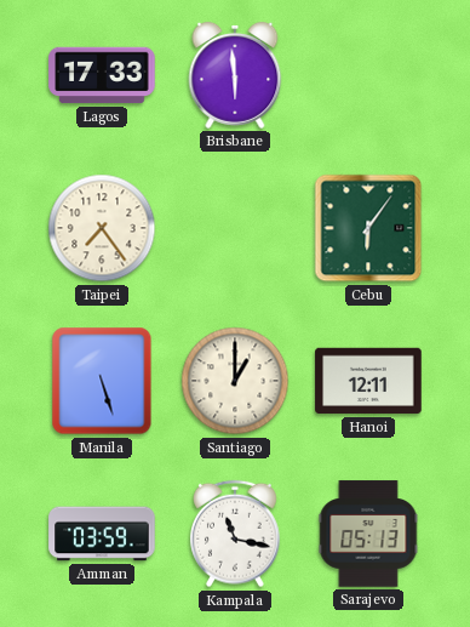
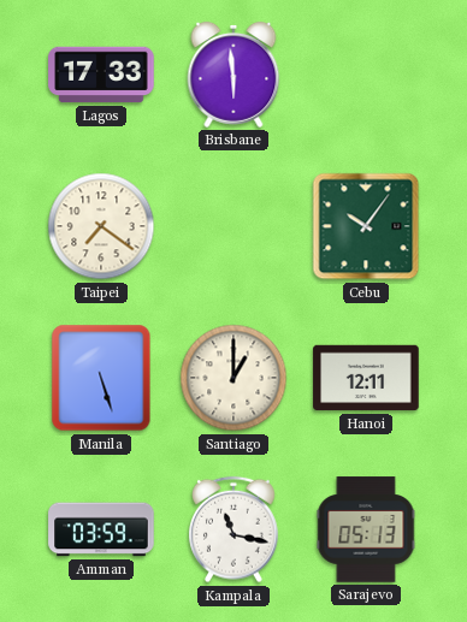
Taipei: 7:24 -> 7:21 (101, 226)
Cebu: 6:06 -> 10:06 (366, 226)
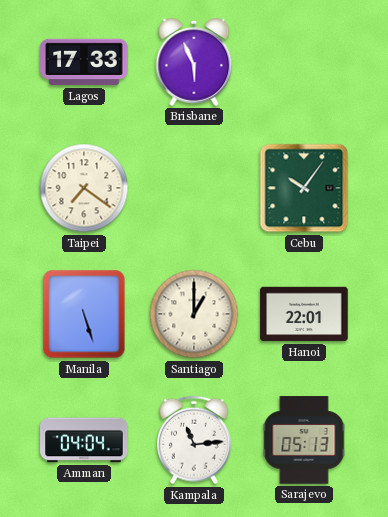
Brisbane: 5:59 -> 5:56 (194, 62)
Hanoi: 12:11 -> 22:01 (304, 314)
Amman: 03:59 -> 04:04 (84, 440)
Kampala: 11:17 -> 11:14 (195, 440)
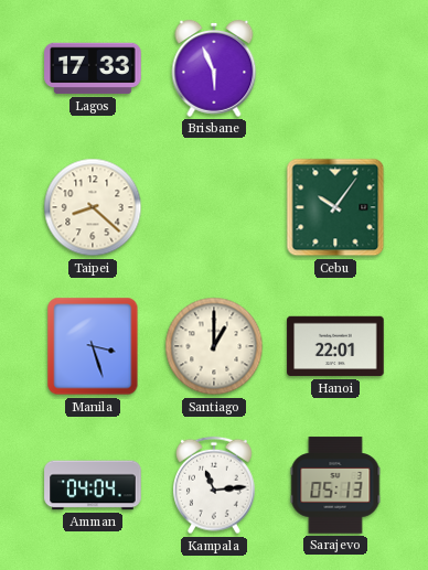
Taipei: 7:21 -> 8:22 (93, 207)
Manila: 5:27 -> 3:27 (93, 346)
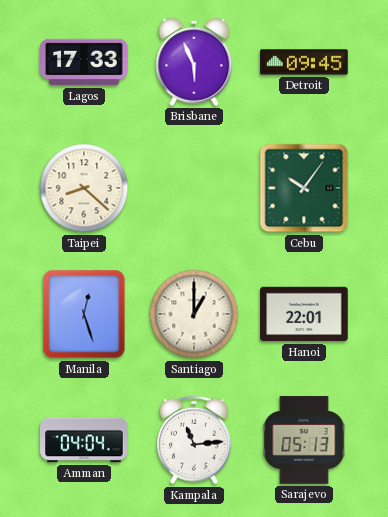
Detroit: none -> 09:45 (304, 62)
Manila: 3:27 -> 12:27 (84, 314)
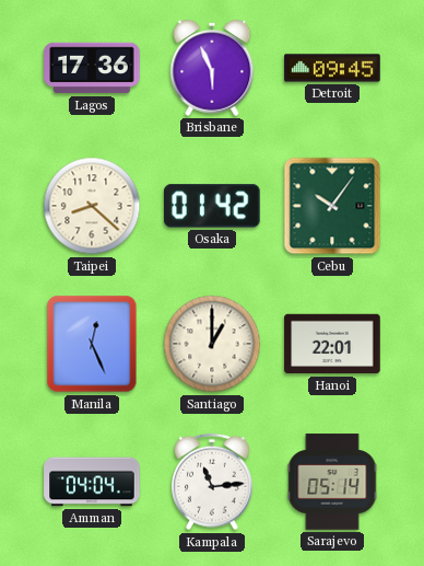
Lagos: 17:33 -> 17:36 (92, 68)
Osaka: none -> 01:42 (213, 206)
Manila: 12:27 -> 12:26 (92, 344)
Sarajevo: 05:13 -> 05:14 (332, 482)
